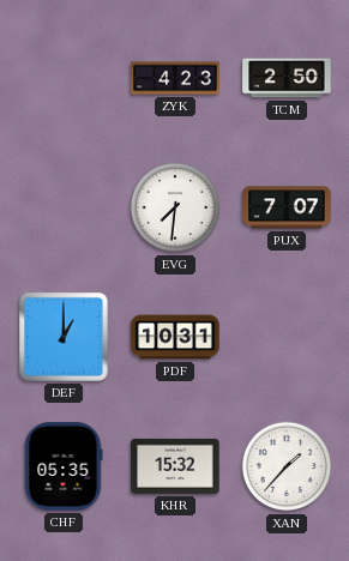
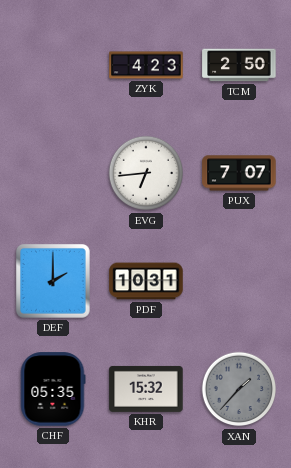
EVG: 7:31 -> 6:44 (146, 173)
DEF: 1:00 -> 2:00 (54, 282)
XAN dial: white -> grey (239, 389)
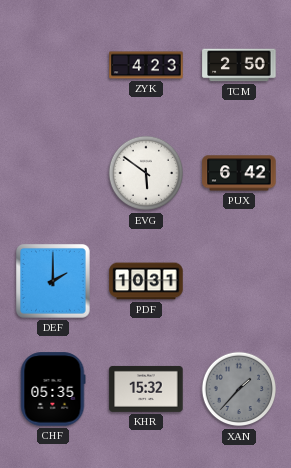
EVG: 6:44 -> 5:51 (146, 173)
PUX: 7:07 -> 6:42 (239, 173)
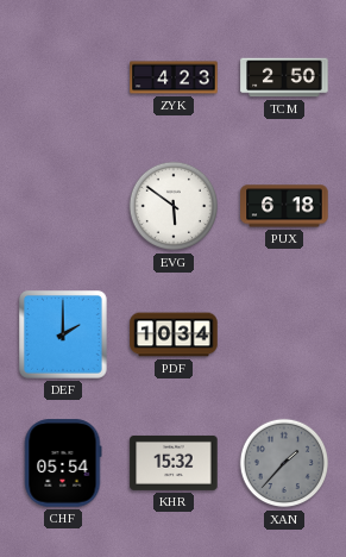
PUX: 6:42 -> 6:18 (284, 206)
PDF: 10:31 -> 10:34 (174, 334)
CHF: 05:35 -> 05:54 (63, 463)
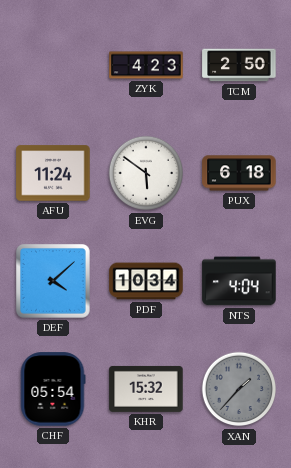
AFU: none -> 11:24 (53, 173)
DEF: 2:00 -> 4:08 (54, 282)
NTS: none -> 4:04 (239, 281)
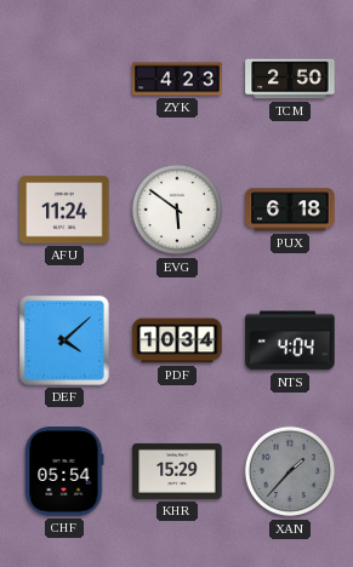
KHR: 15:32 -> 15:29 (177, 471)
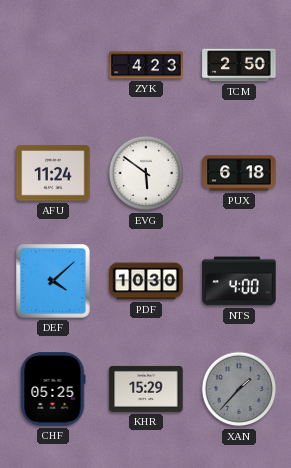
PDF: 10:34 -> 10:30 (146, 281)
NTS: 4:04 -> 4:00 (239, 281)
CHF: 05:54 -> 05:25 (53, 389)
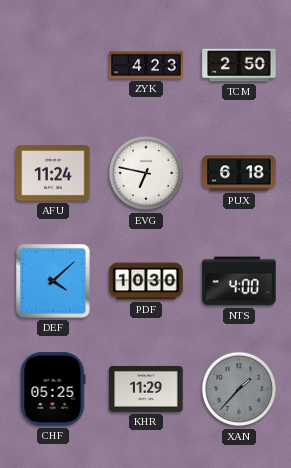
EVG: 5:51 -> 6:47 (146, 173)
KHR: 15:29 -> 11:29 (146, 389)
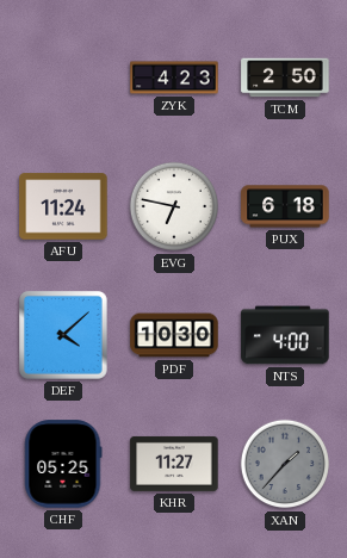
KHR: 11:29 -> 11:27 (174, 464)
